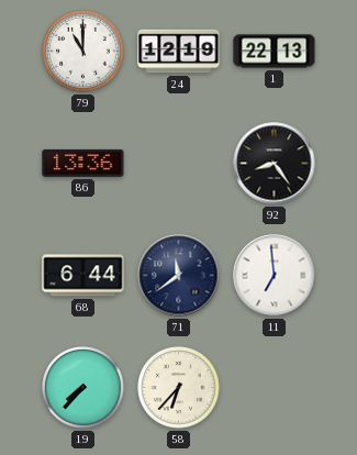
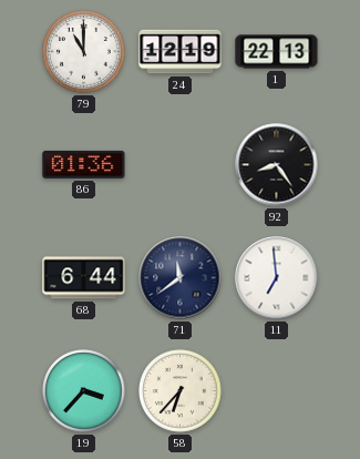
86: 13:36 -> 01:36 (84, 164)
19: 7:37 -> 3:37 (84, 391)
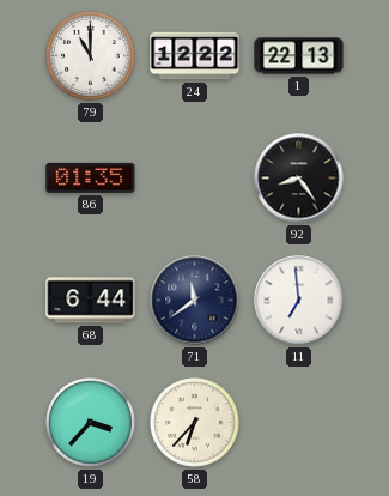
24: 12:19 -> 12:22 (195, 56)
86: 01:36 -> 01:35 (91, 177)
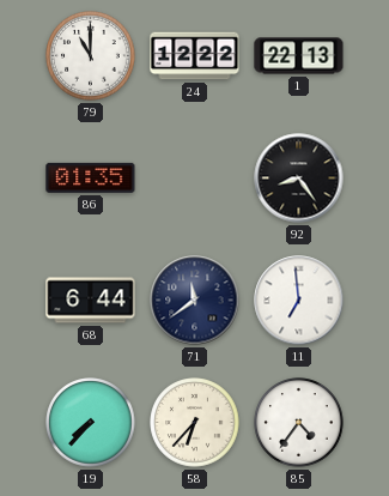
19: 3:37 -> 7:37 (91, 423)
85: none -> 4:36 (299, 423)
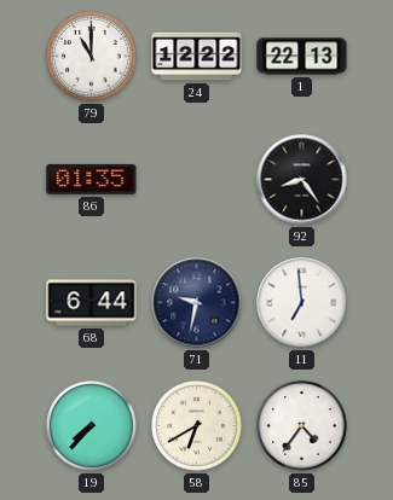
71: 11:39 -> 9:32 (197, 303)
58: 6:37 -> 6:40 (197, 426)
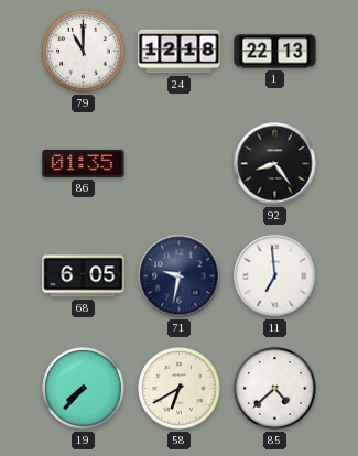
24: 12:22 -> 12:18 (180, 52)
68: 6:44 -> 6:05 (84, 276)
85: 4:36 -> 4:38 (275, 389)
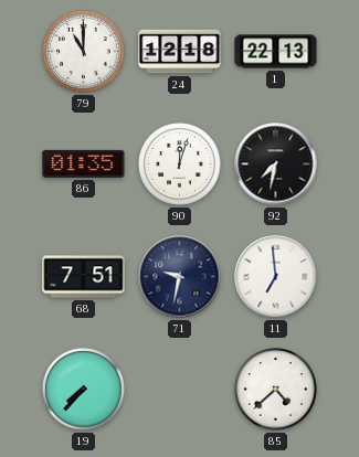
90: none -> 12:03 (180, 164)
92: 8:24 -> 7:32 (276, 164)
68: 6:05 -> 7:51 (84, 277)
58: 6:40 -> none (180, 389)
